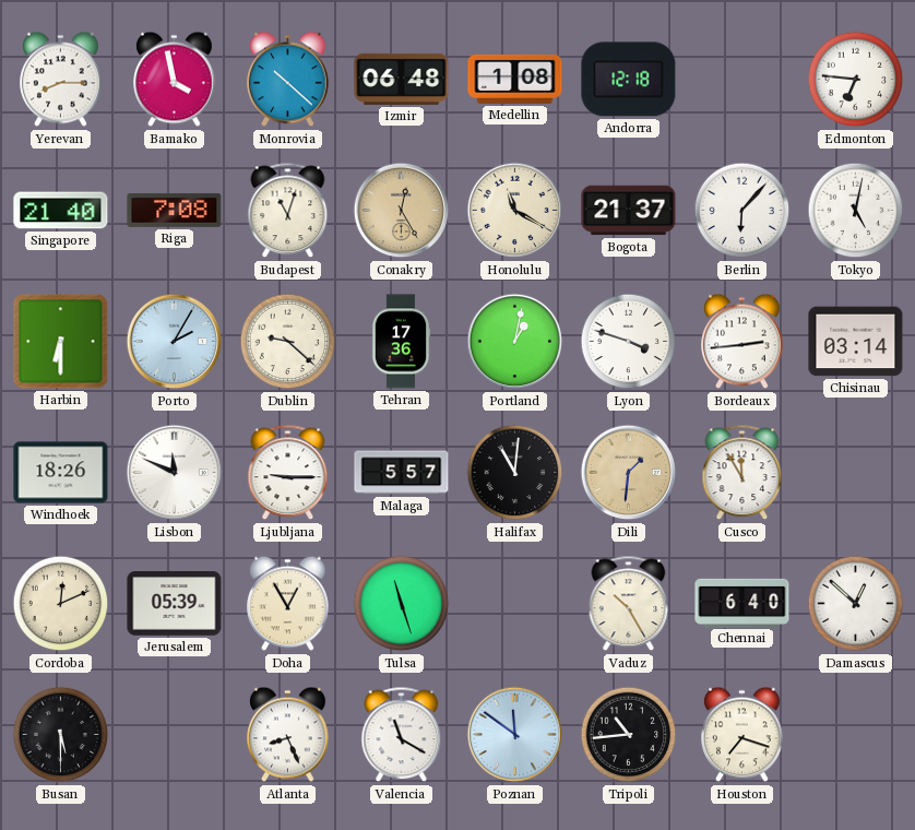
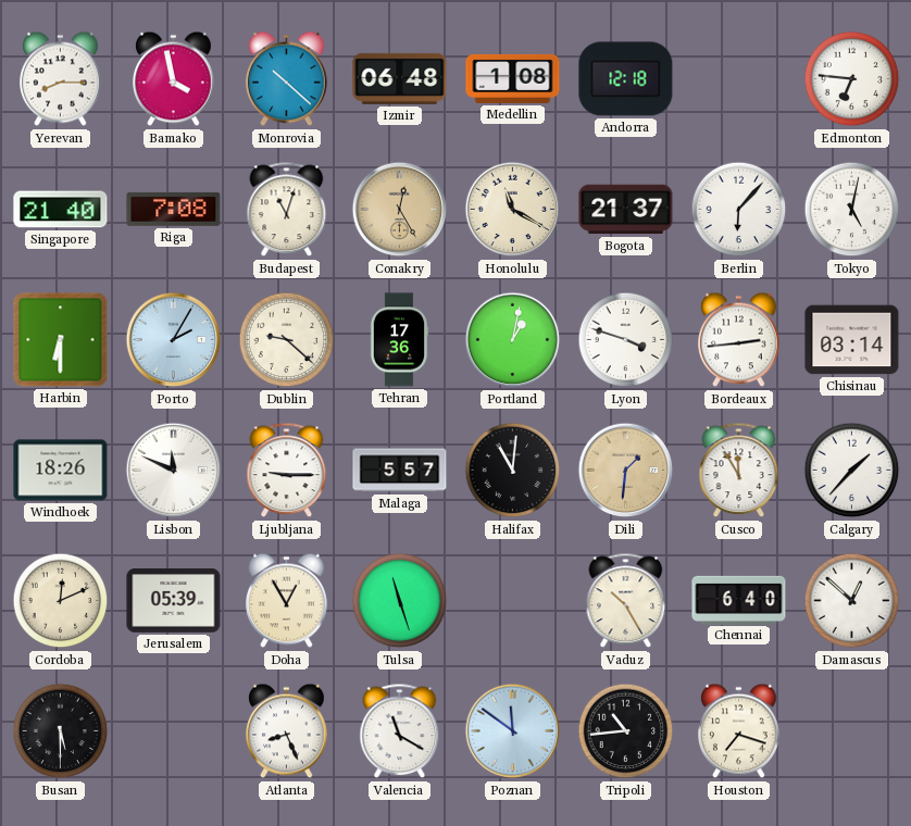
Calgary: none -> 1:37 (852, 471)
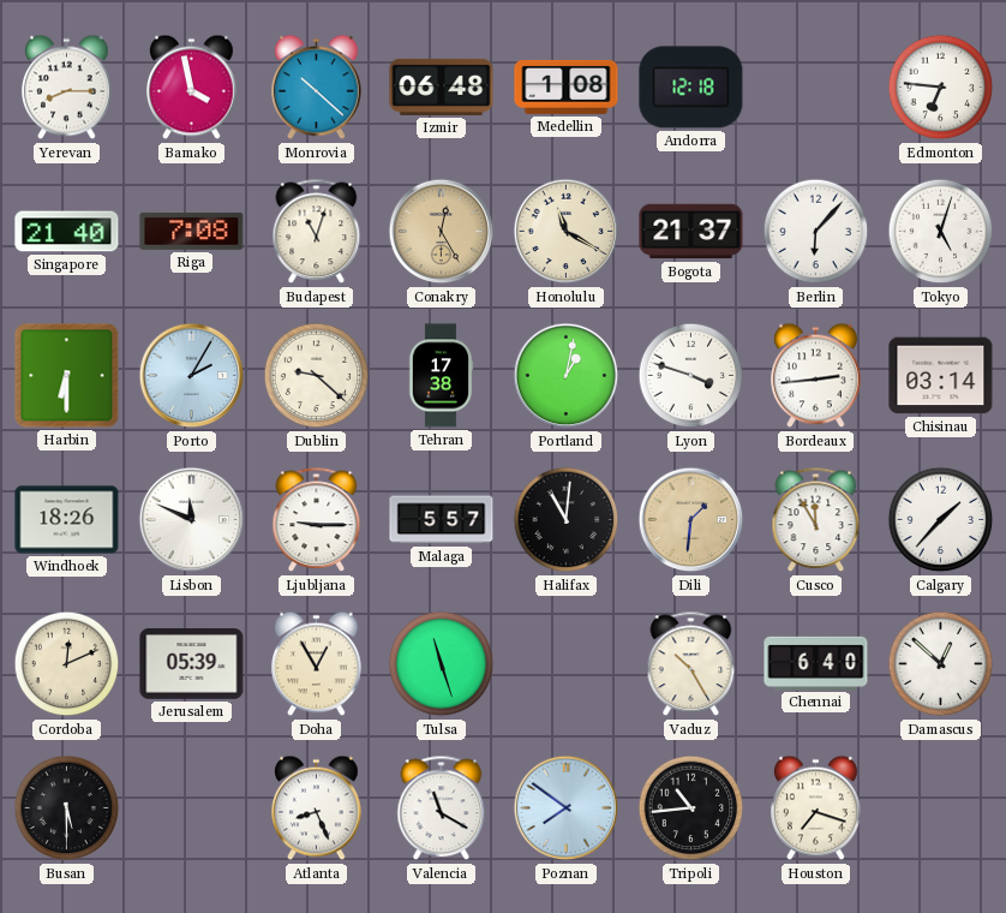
Tokyo: 5:02 -> 5:03 (941, 232)
Tehran: 17:36 -> 17:38 (441, 376)
Poznan: 11:51 -> 7:51 (567, 808)
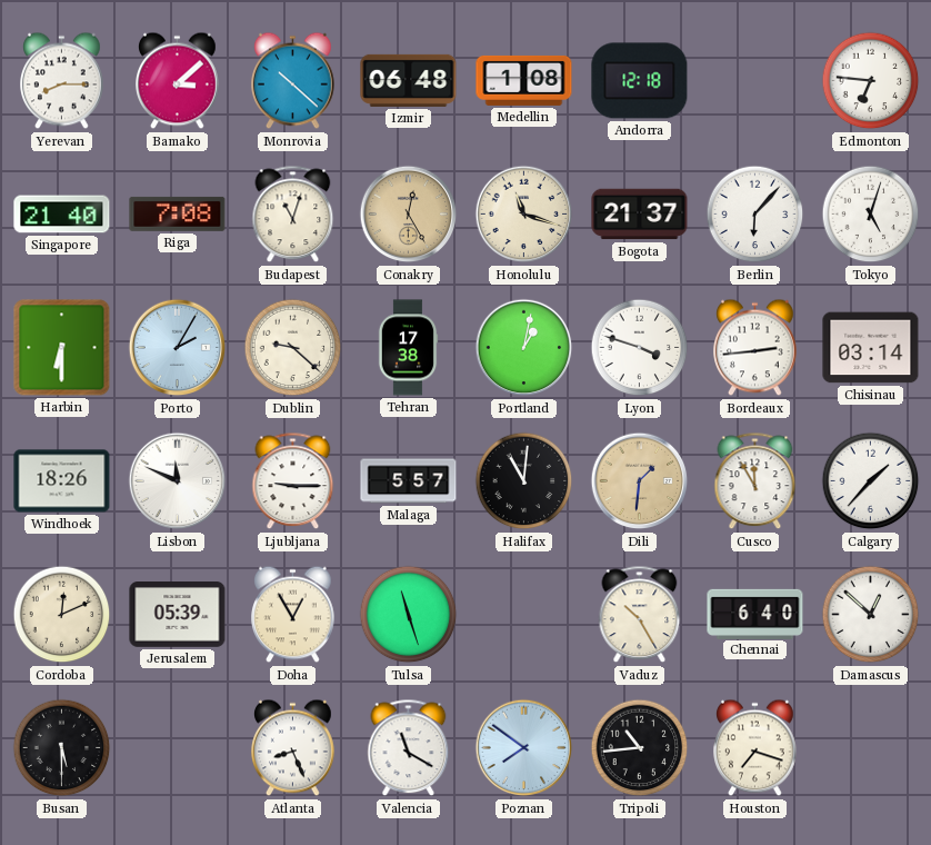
Bamako: 3:58 -> 3:08 (178, 81)
Honolulu: 11:20 -> 11:18 (524, 215)
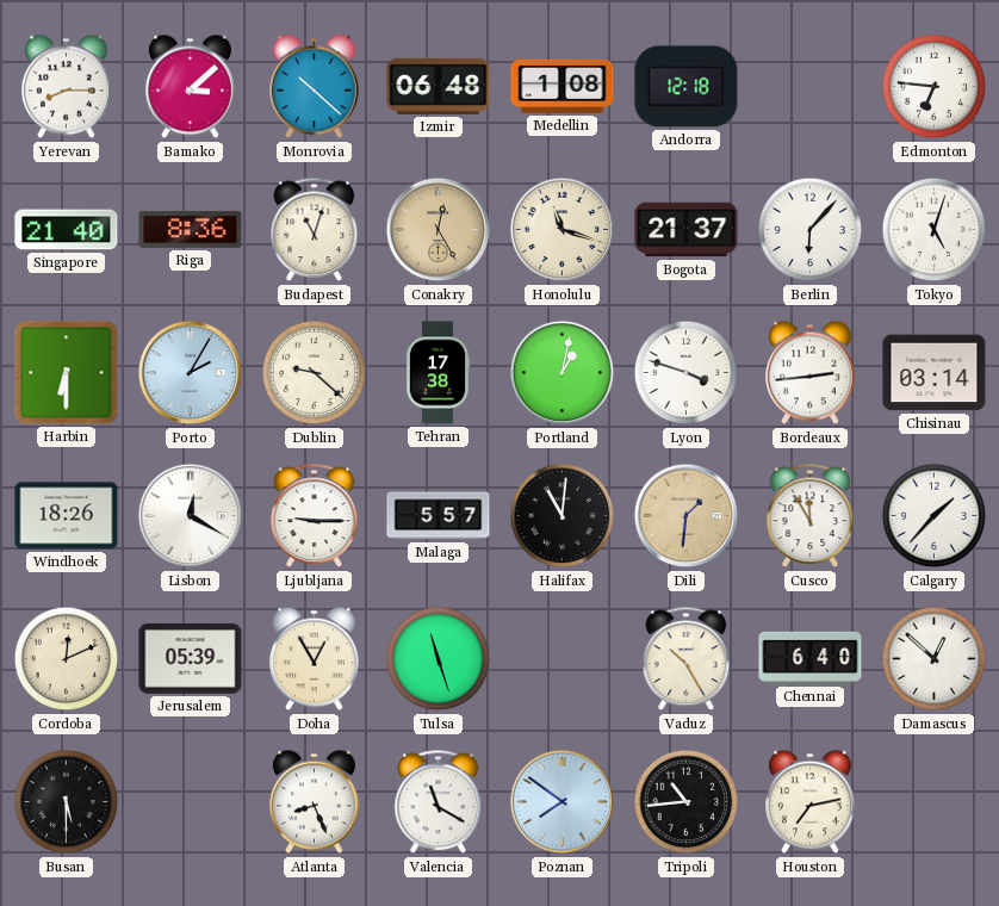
Riga: 7:08 -> 8:36 (191, 229)
Lisbon: 11:49 -> 12:20 (191, 516)
Houston: 7:18 -> 7:13 (811, 802)
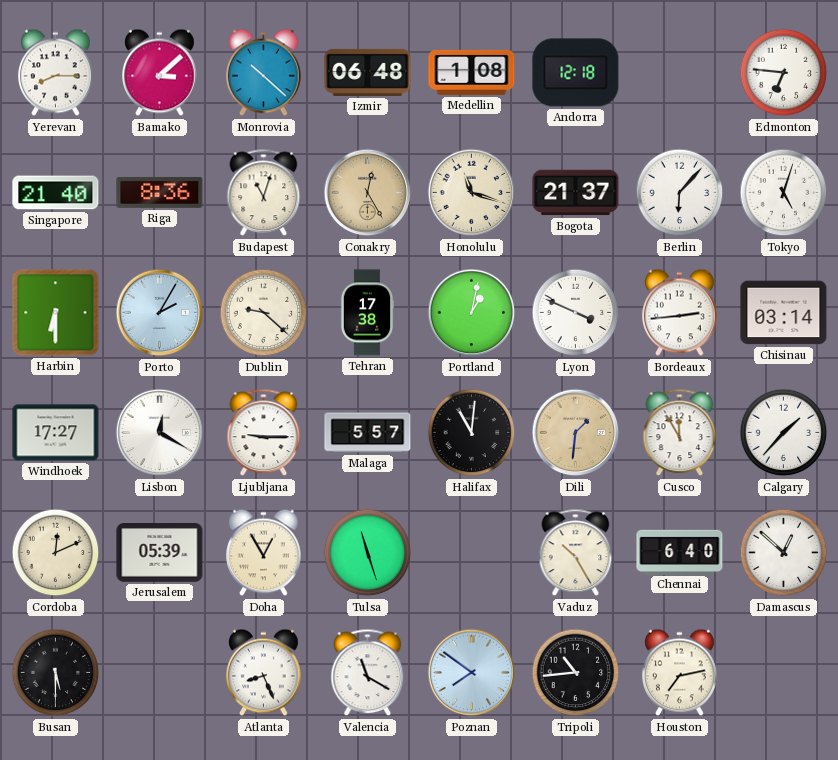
Lyon: 3:48 -> 3:49 (576, 313)
Windhoek: 18:26 -> 17:27 (56, 433)
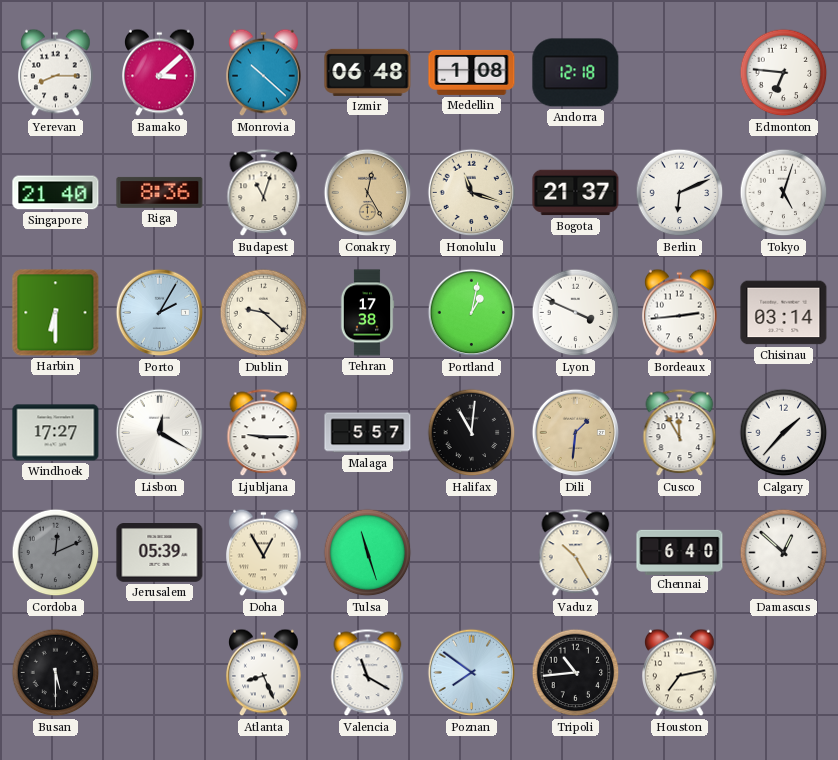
Berlin: 6:07 -> 6:11 (680, 193)
Cordoba dial: cream -> grey (56, 553)
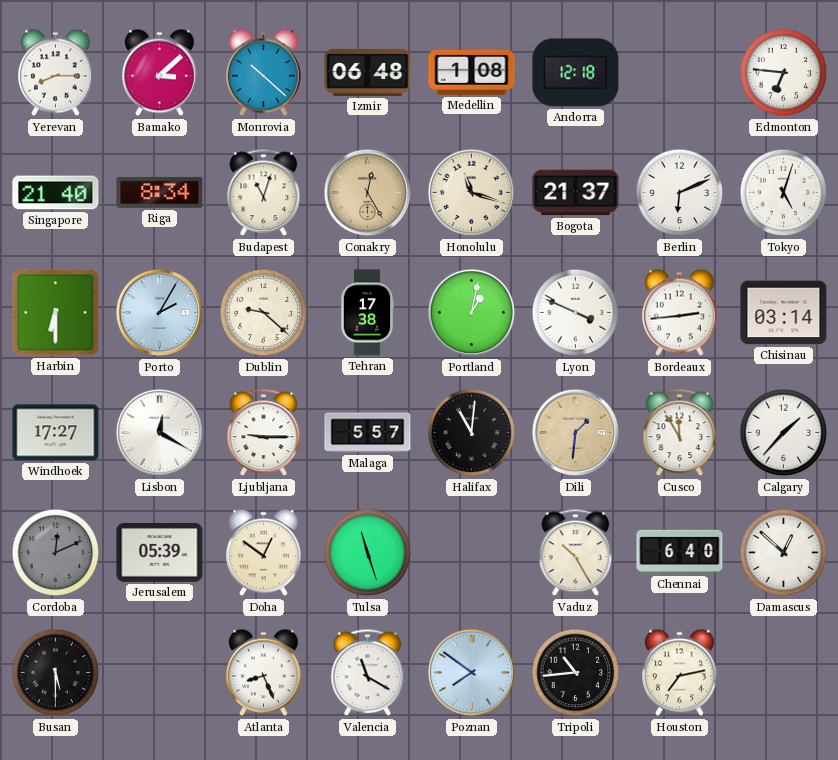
Riga: 8:36 -> 8:34 (160, 192)
Doha: 12:55 -> 12:51 (264, 553)
